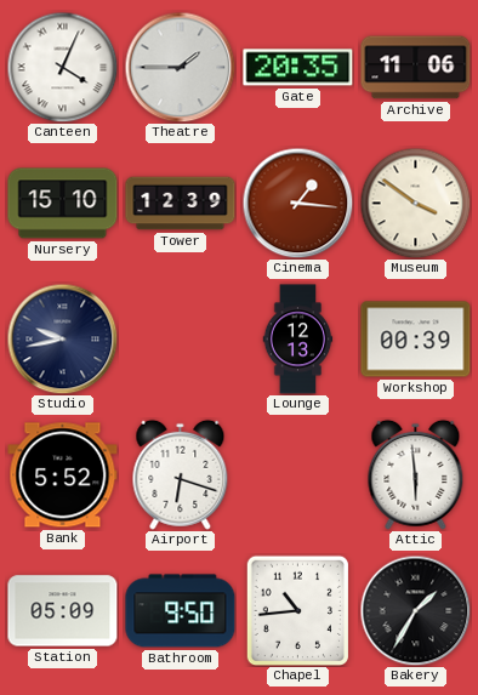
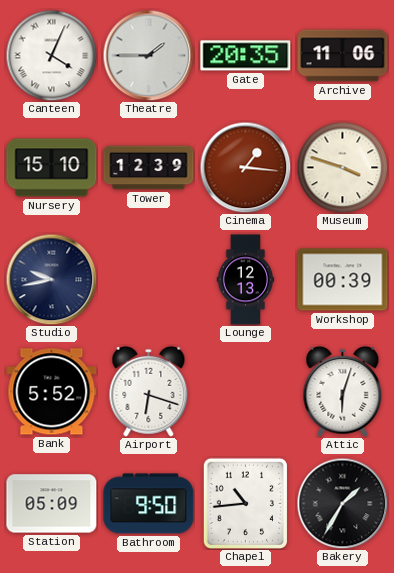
Museum: 3:51 -> 3:48 (342, 167)
Attic: 5:59 -> 6:03 (343, 391)
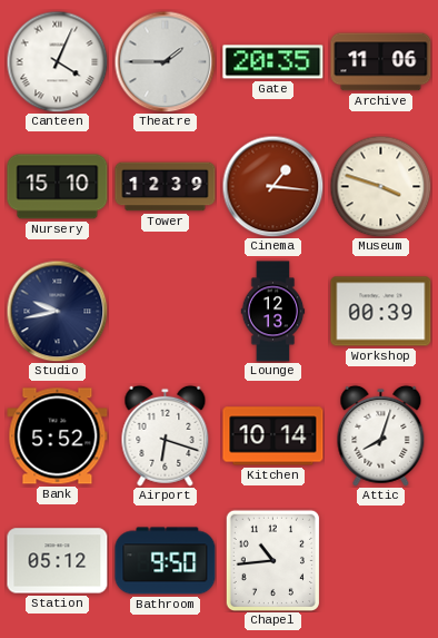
Kitchen: none -> 10:14 (273, 436)
Attic: 6:03 -> 8:03 (381, 435)
Station: 05:09 -> 05:12 (58, 561)
Bakery: 1:35 -> none (342, 503)
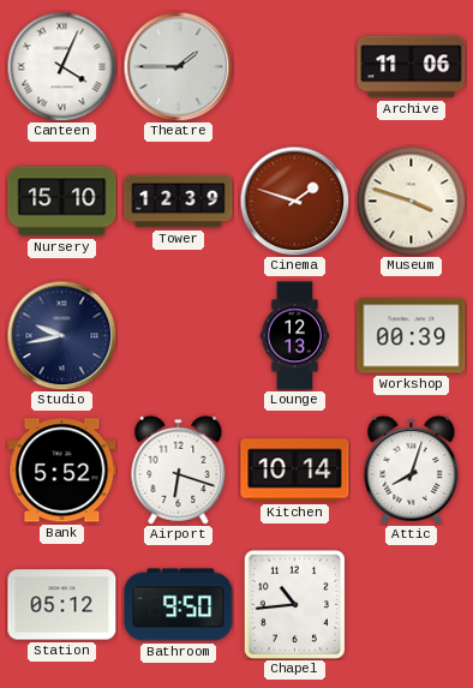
Gate: 20:35 -> none (273, 62)
Cinema: 1:16 -> 1:48 (294, 201)
